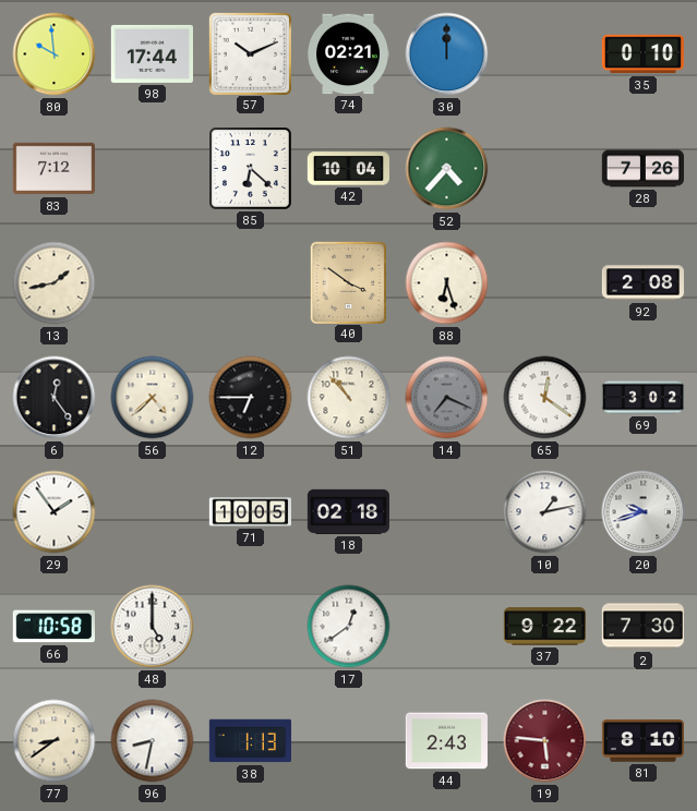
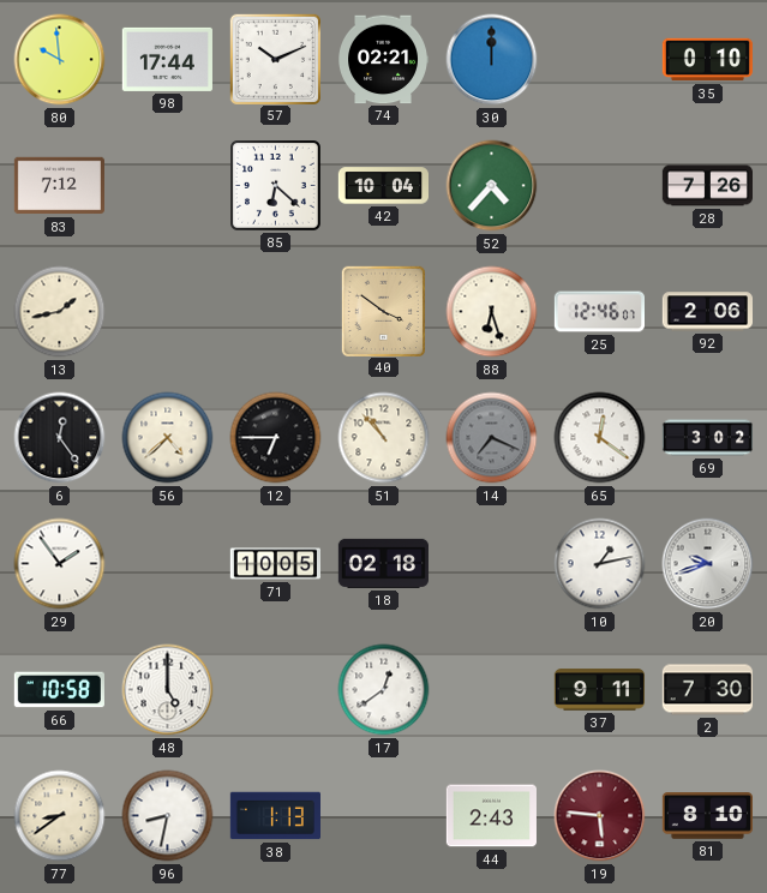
25: none -> 12:46 (599, 312)
92: 2:08 -> 2:06 (707, 312)
37: 9:22 -> 9:11 (599, 690)
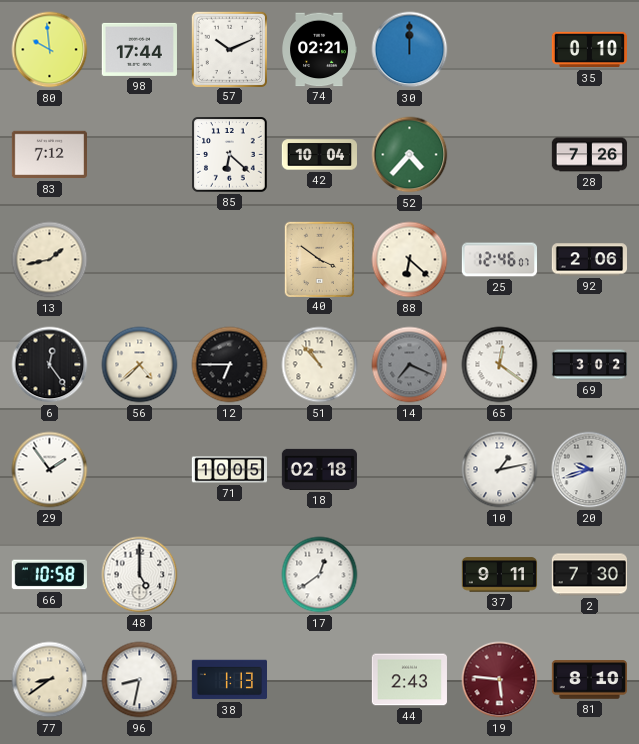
88: 6:27 -> 6:22 (410, 260)
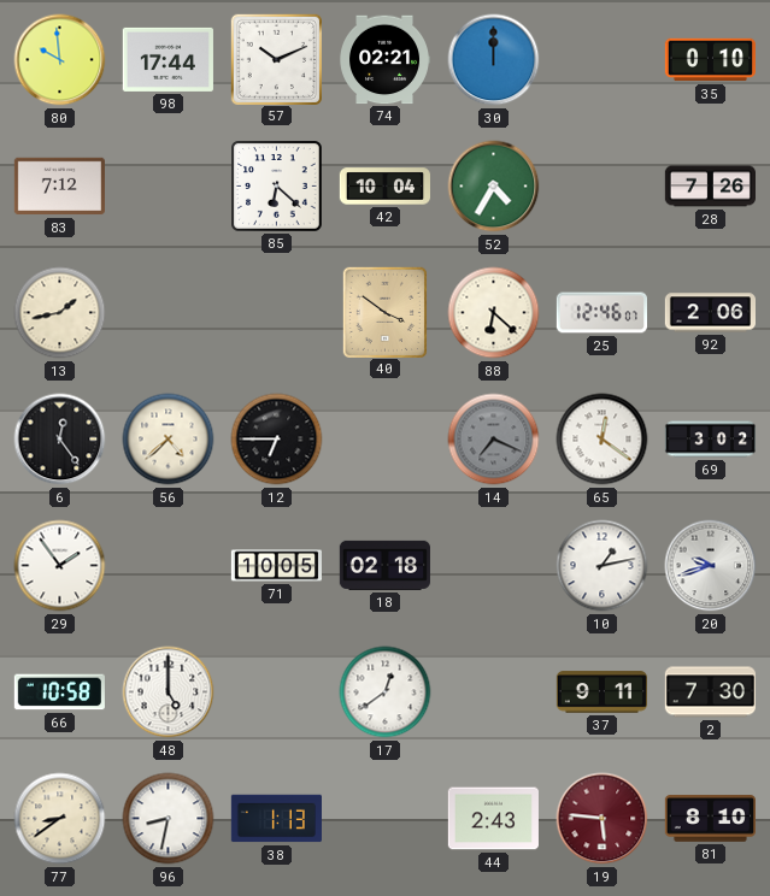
52: 4:37 -> 4:35 (494, 187)
51: 10:53 -> none (320, 365)
